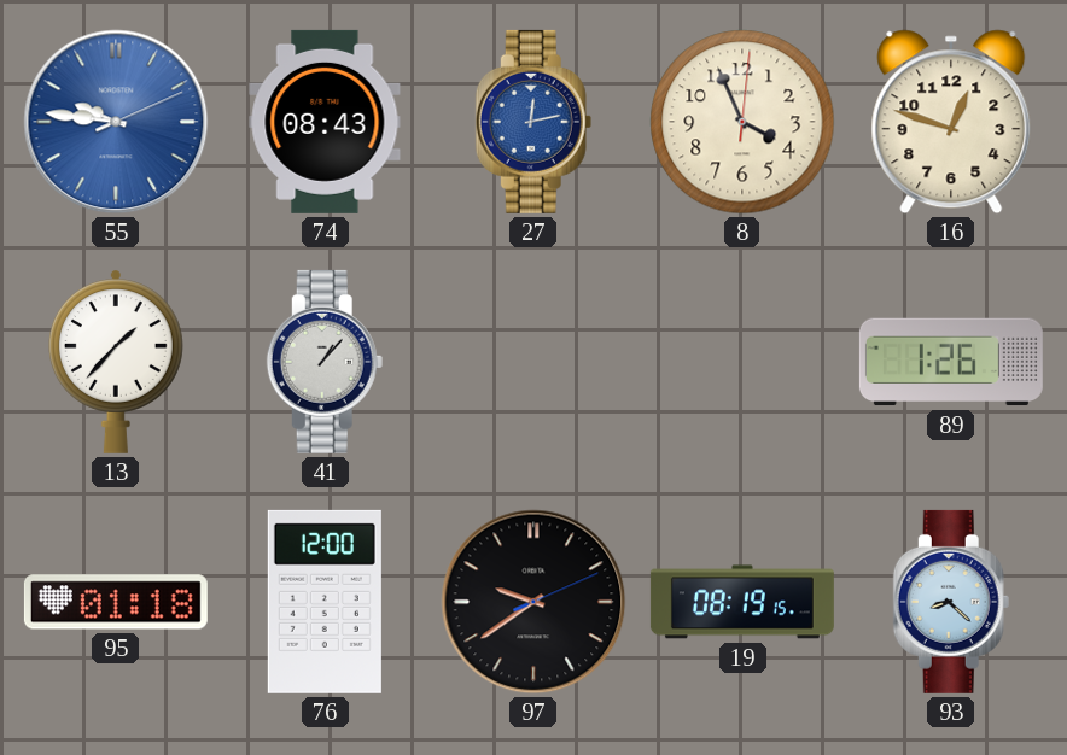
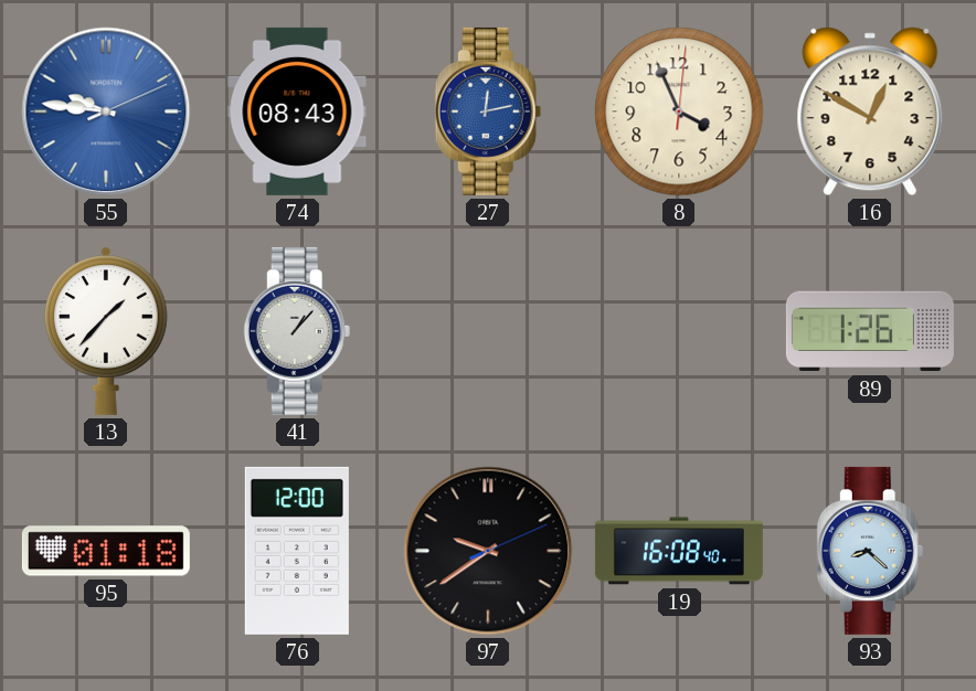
16: 12:48 -> 12:50 (870, 111)
19: 08:19 -> 16:08 (679, 551)
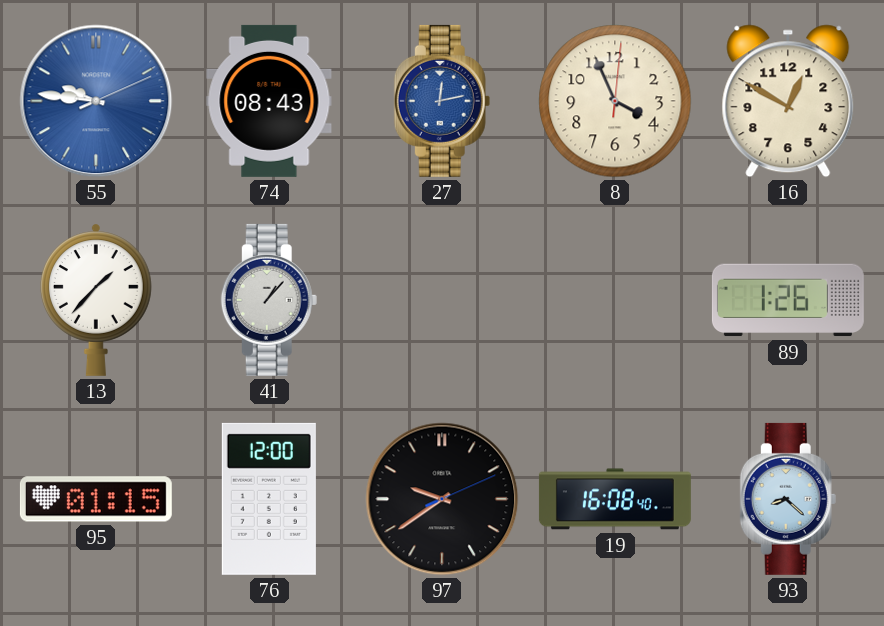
95: 01:18 -> 01:15 (96, 499)
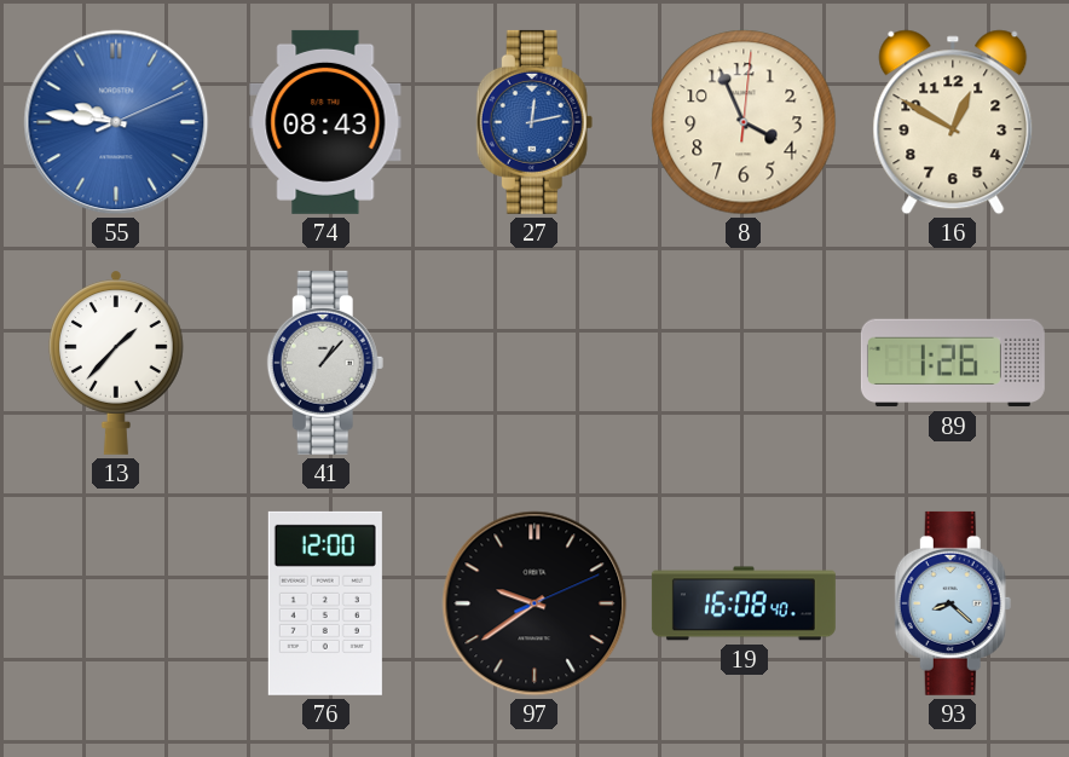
95: 01:15 -> none (96, 499)
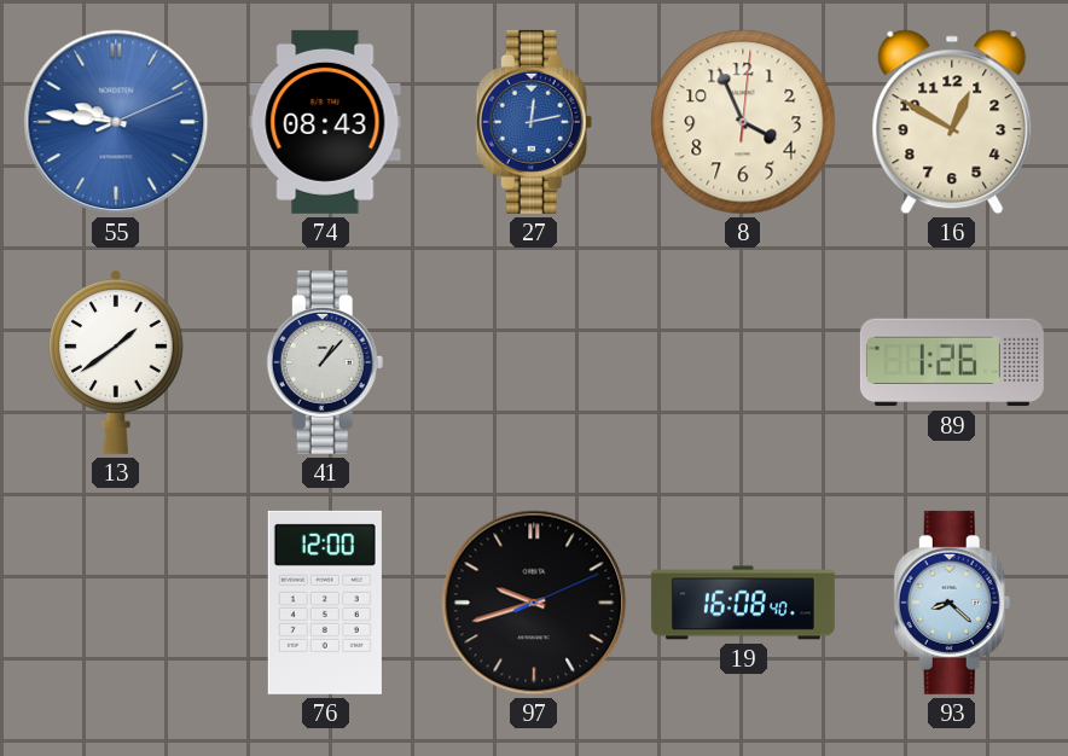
13: 1:37 -> 1:39 (116, 362)
97: 9:39 -> 9:42 (534, 603)
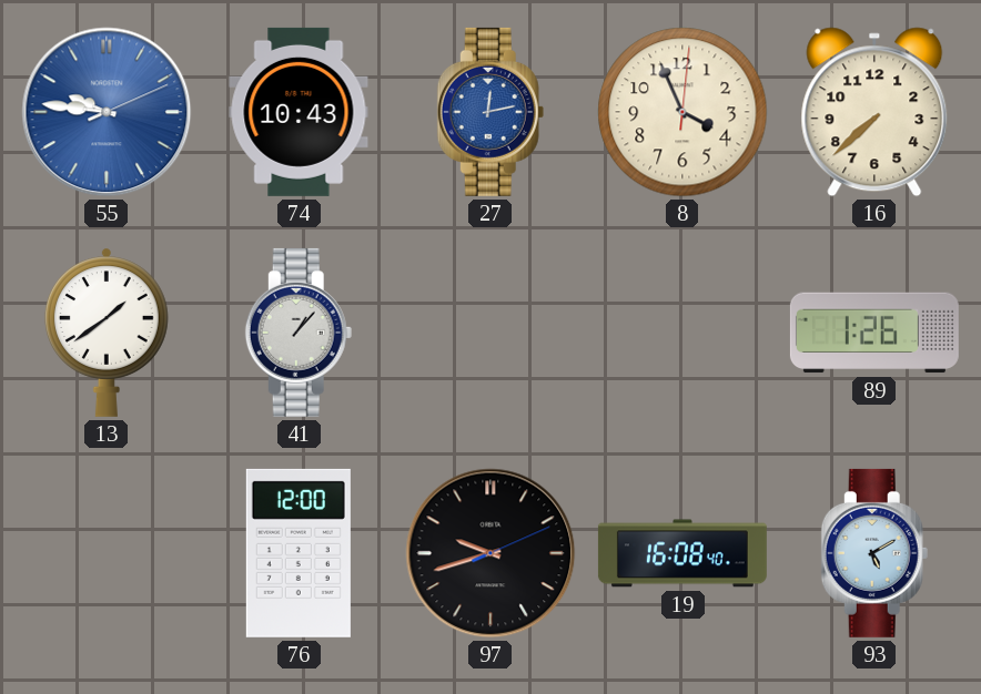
74: 08:43 -> 10:43 (299, 112)
16: 12:50 -> 7:38 (874, 112)
93: 8:22 -> 5:10 (874, 553)
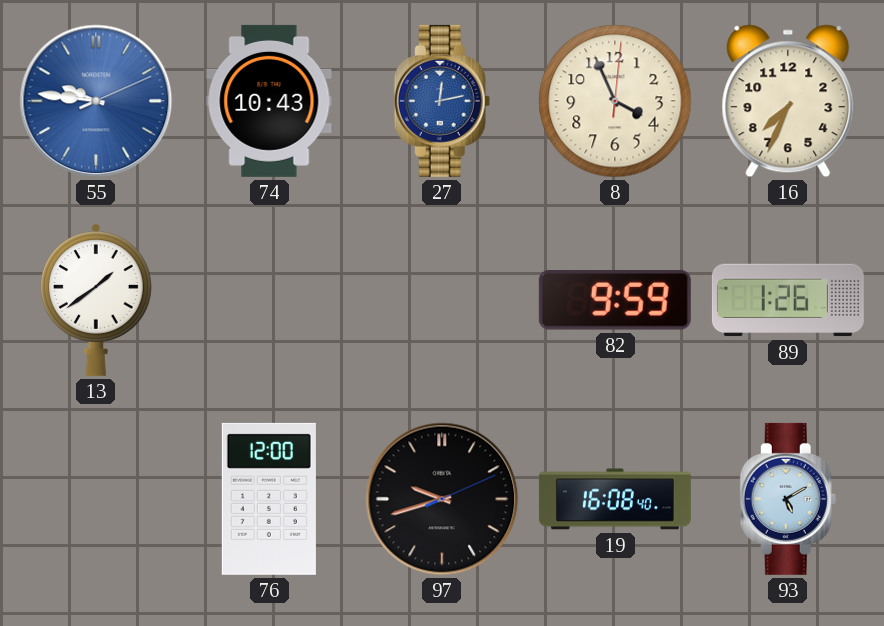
16: 7:38 -> 7:34 (788, 101)
41: 1:07 -> none (299, 333)
82: none -> 9:59 (615, 301)
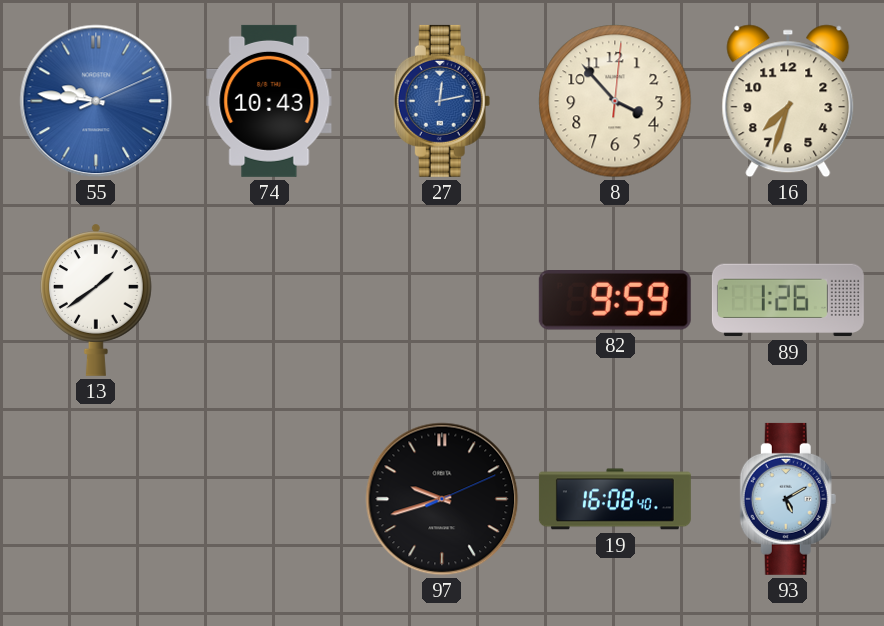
8: 3:56 -> 3:53 (615, 101)
16: 7:34 -> 7:33 (788, 101)
76: 12:00 -> none (269, 499)
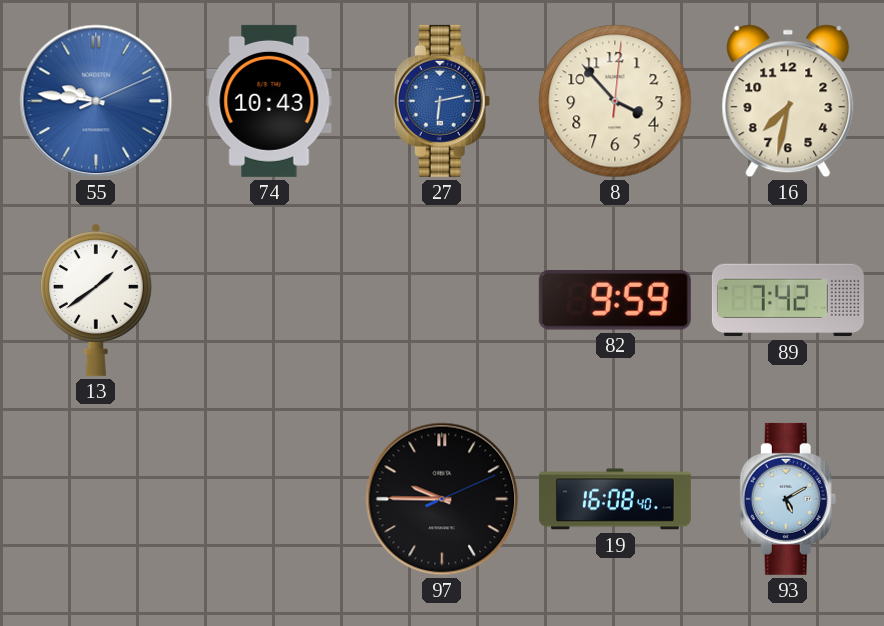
27: 12:13 -> 6:13 (442, 101)
16: 7:33 -> 7:32 (788, 101)
89: 1:26 -> 7:42 (788, 300)
97: 9:42 -> 9:45 (442, 499)
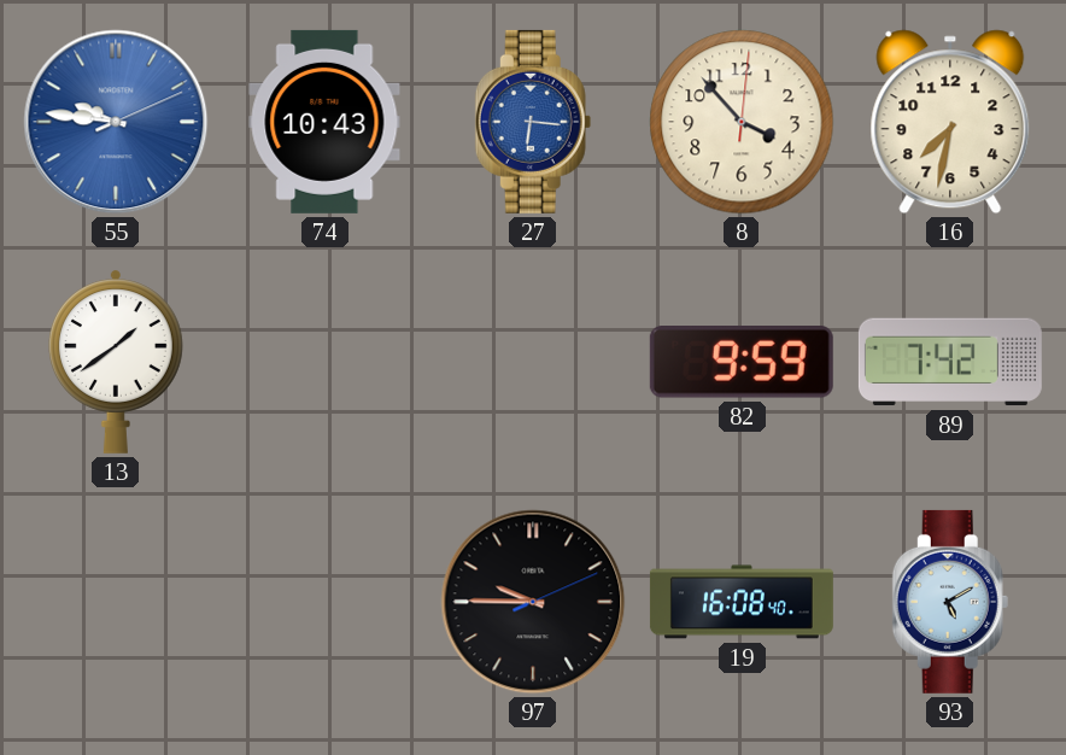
27: 6:13 -> 6:16 (533, 122)
